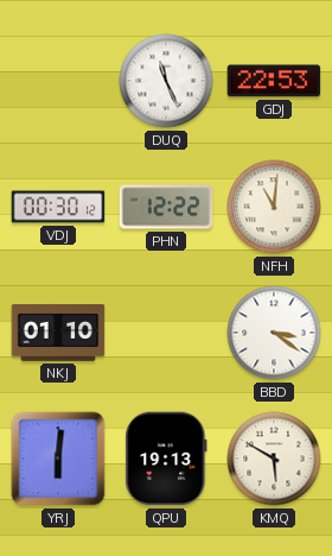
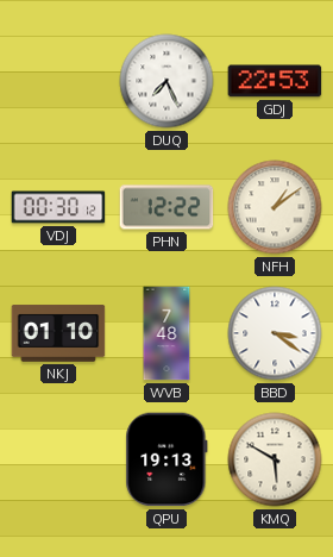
DUQ: 11:26 -> 7:26 (166, 81)
NFH: 11:01 -> 1:09 (275, 207)
WVB: none -> 7:48 (166, 333)
YRJ: 6:01 -> none (58, 459)
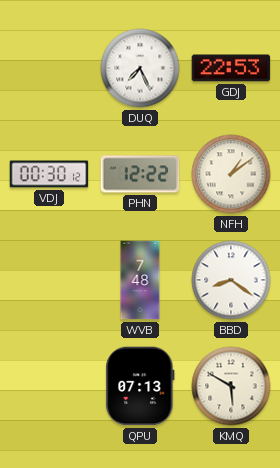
NKJ: 01:10 -> none (58, 333)
BBD: 3:21 -> 8:21 (231, 280)
QPU: 19:13 -> 07:13 (140, 386)
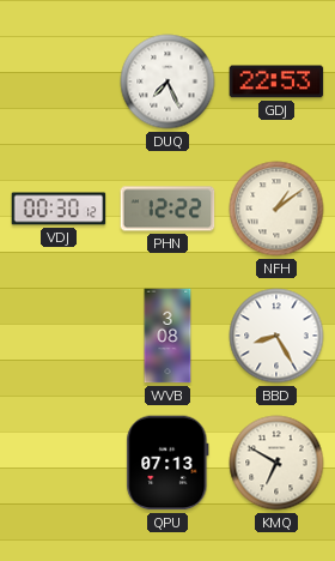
WVB: 7:48 -> 3:08 (167, 336)
BBD: 8:21 -> 8:25 (276, 336)
KMQ: 5:50 -> 6:50 (276, 463)
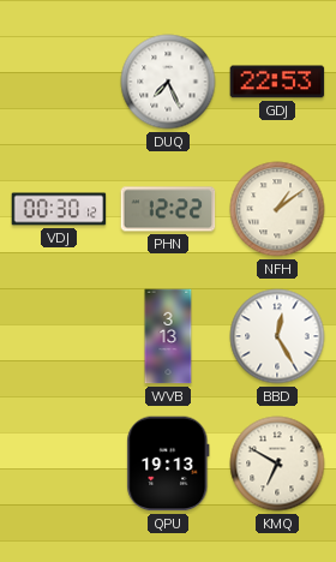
WVB: 3:08 -> 3:13 (168, 336)
BBD: 8:25 -> 12:25 (277, 336)
QPU: 07:13 -> 19:13 (168, 464)
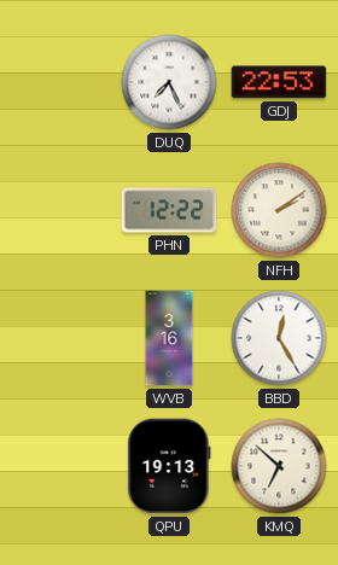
VDJ: 00:30 -> none (59, 209)
NFH: 1:09 -> 2:09 (279, 210)
WVB: 3:13 -> 3:16 (169, 338)
KMQ: 6:50 -> 6:52 (279, 466)
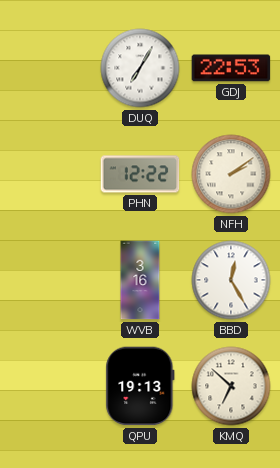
DUQ: 7:26 -> 7:05 (140, 68)
